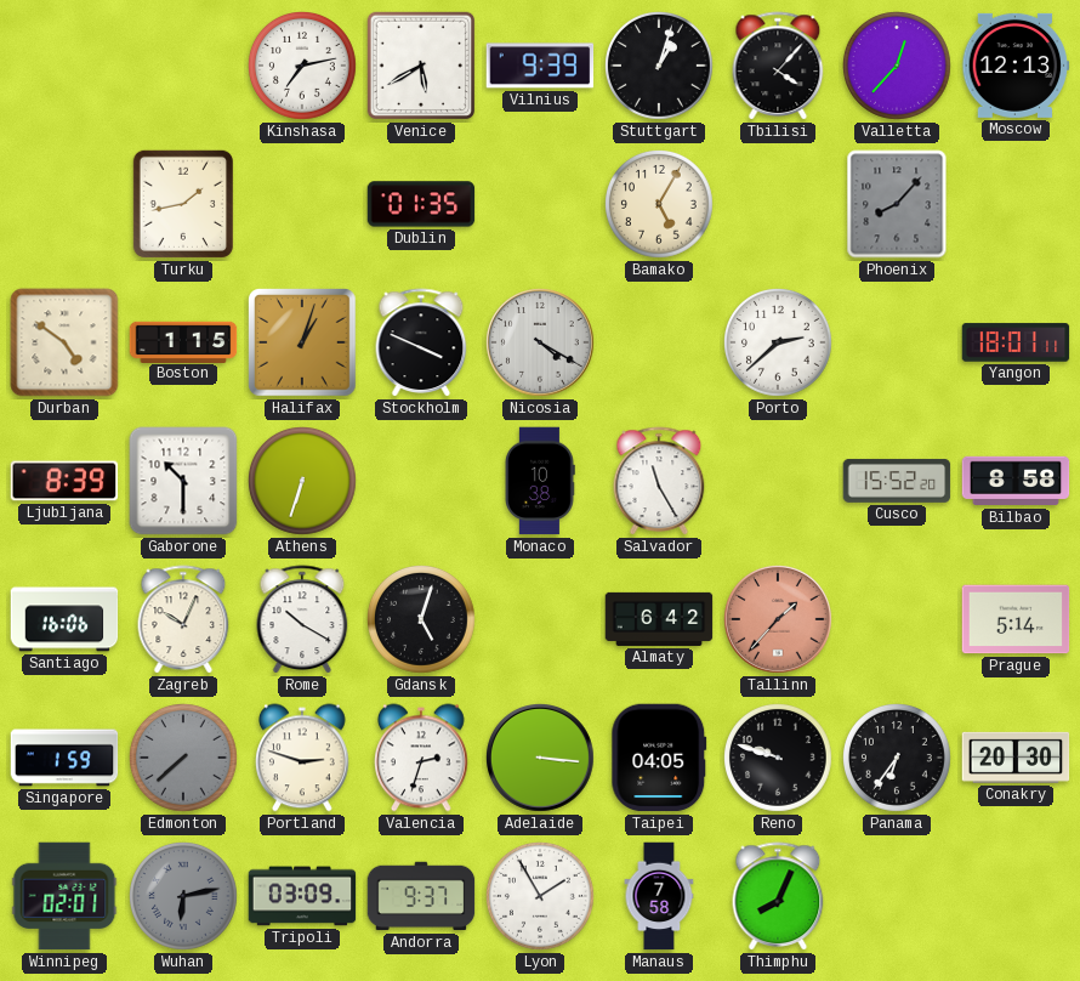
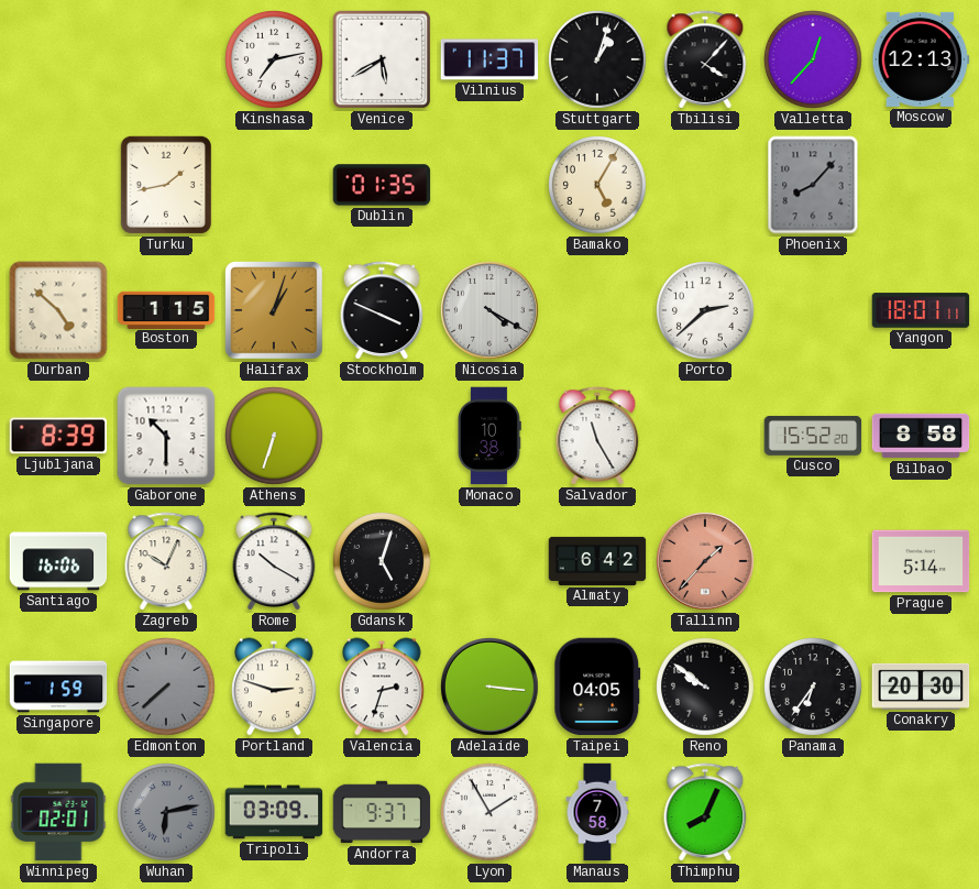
Vilnius: 9:39 -> 11:37 (490, 59)
Durban: 4:51 -> 4:52 (58, 310)
Reno: 9:48 -> 9:51 (706, 688)
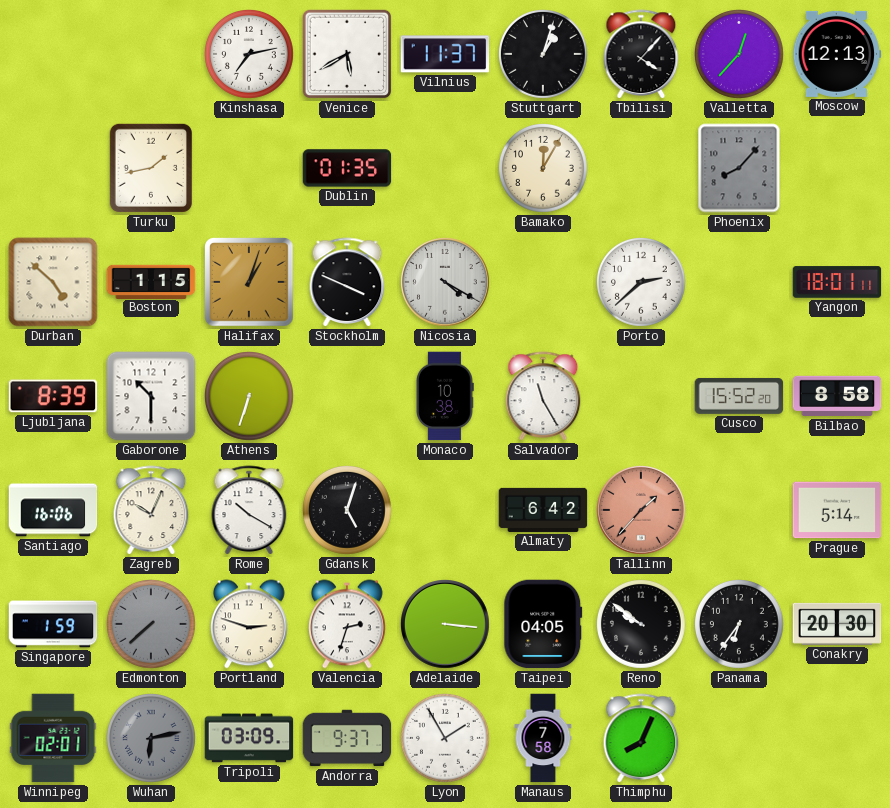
Bamako: 5:05 -> 12:05 (544, 169)
